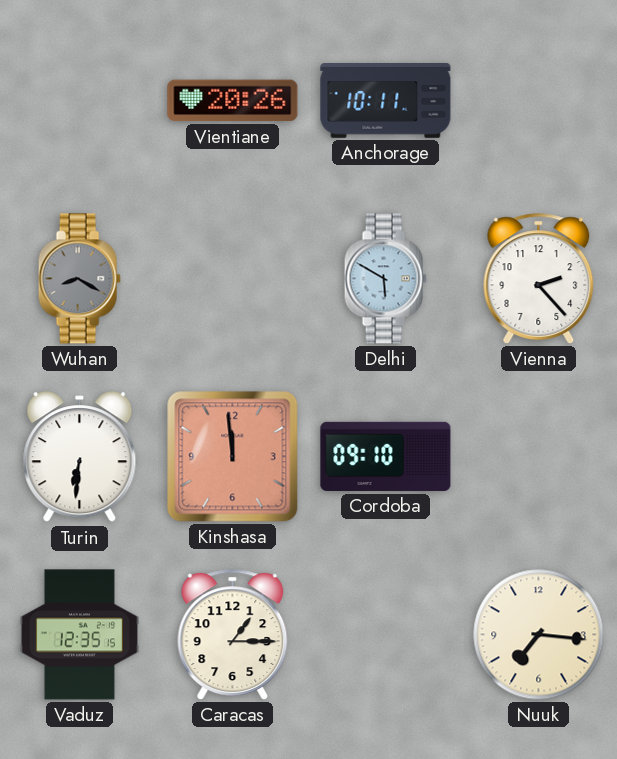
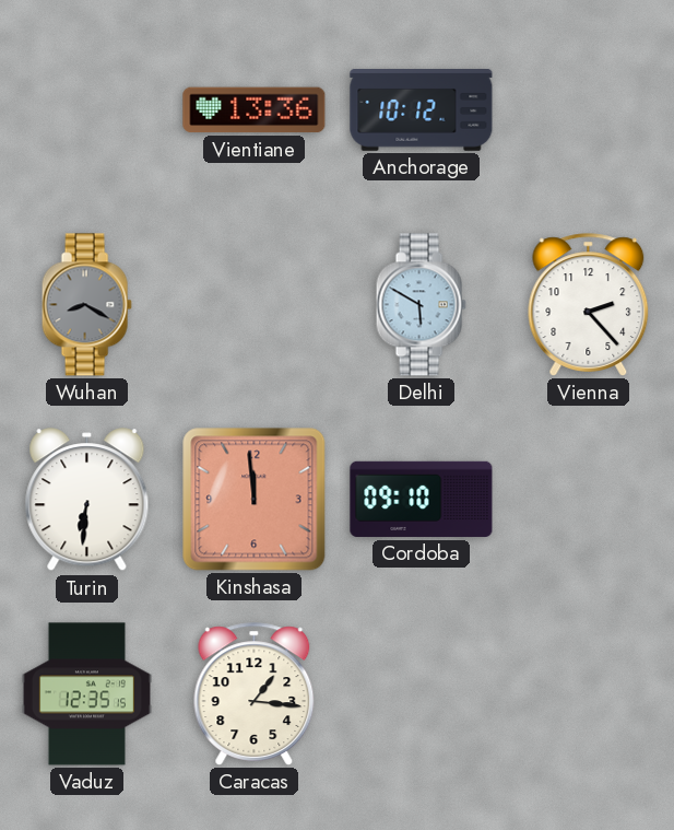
Vientiane: 20:26 -> 13:36 (255, 110)
Anchorage: 10:11 -> 10:12 (422, 110)
Caracas: 1:15 -> 1:16 (255, 694)
Nuuk: 7:16 -> none (539, 635)
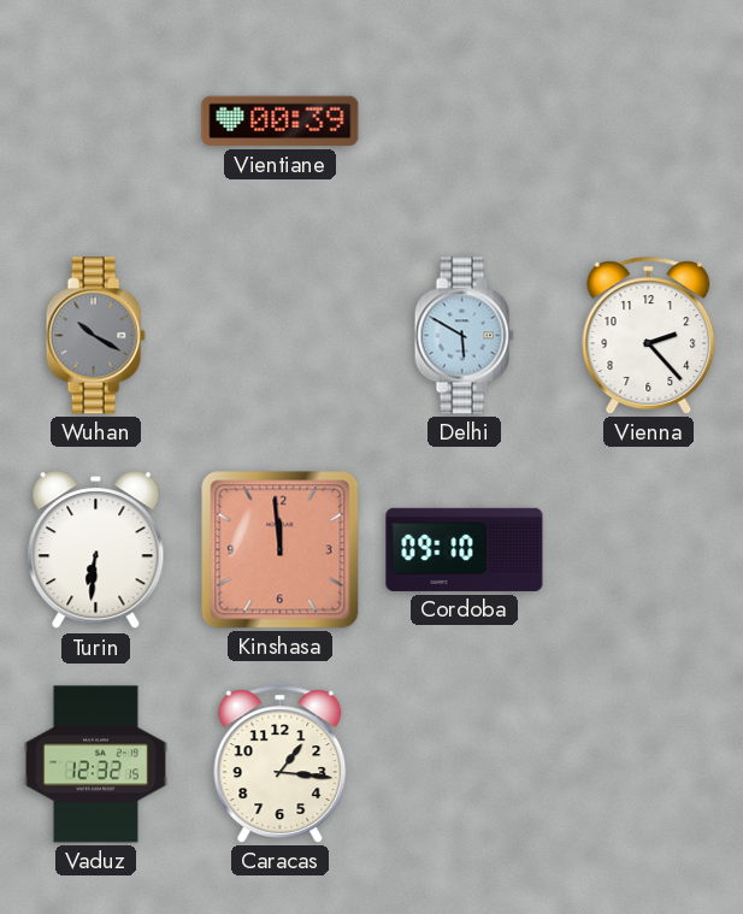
Vientiane: 13:36 -> 00:39 (281, 122)
Anchorage: 10:12 -> none (422, 110)
Wuhan: 8:20 -> 10:20 (95, 336)
Vaduz: 12:35 -> 12:32 (95, 765)
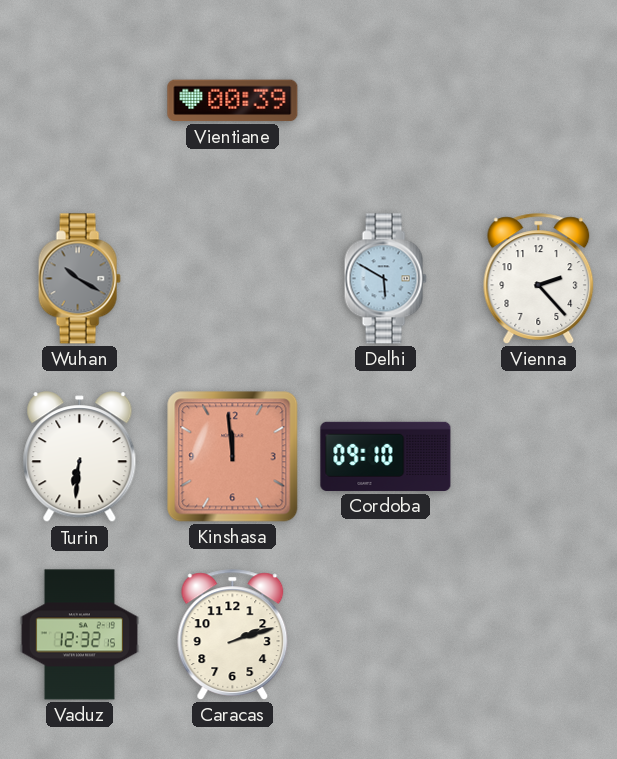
Caracas: 1:16 -> 2:12 (233, 635)
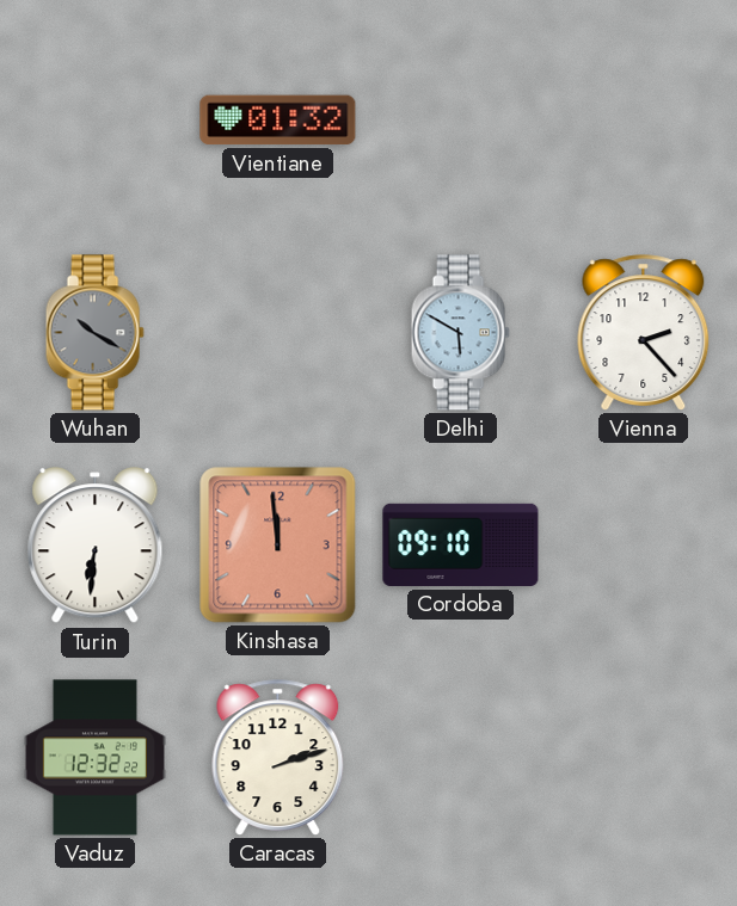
Vientiane: 00:39 -> 01:32 (278, 121)
Vaduz: 12:32:15 -> 12:32:22 (94, 758)
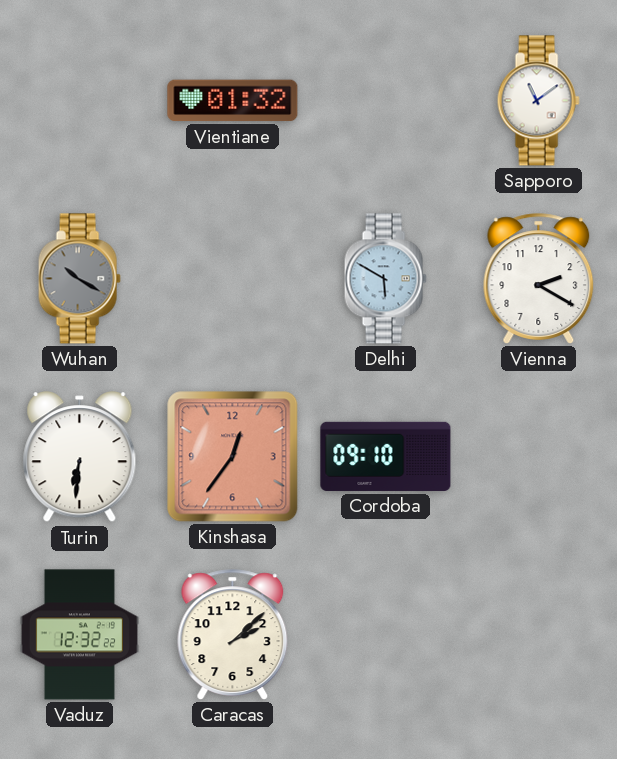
Sapporo: none -> 11:09 (538, 101)
Vienna: 2:23 -> 2:20 (539, 279)
Kinshasa: 11:59 -> 12:36 (233, 457)
Caracas: 2:12 -> 2:08 (233, 635)
